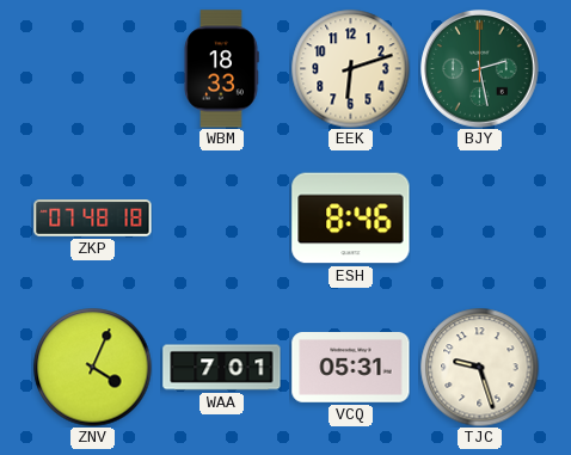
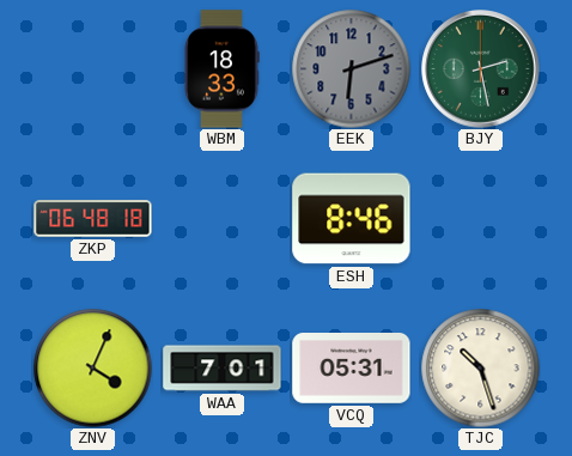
EEK dial: cream -> grey (352, 69)
ZKP: 07:48 -> 06:48 (93, 219)
TJC: 9:27 -> 10:27 (481, 369)
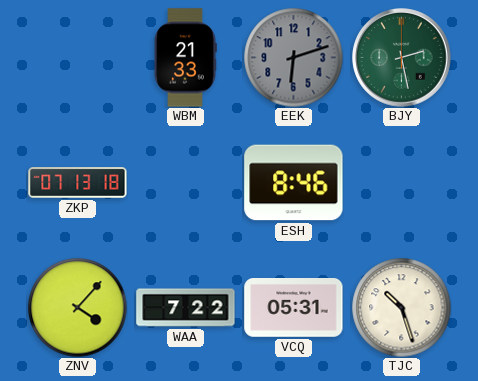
WBM: 18:33 -> 21:33 (185, 58)
ZKP: 06:48 -> 07:13 (78, 183)
ZNV: 4:04 -> 4:07 (78, 308)
WAA: 7:01 -> 7:22 (186, 308)
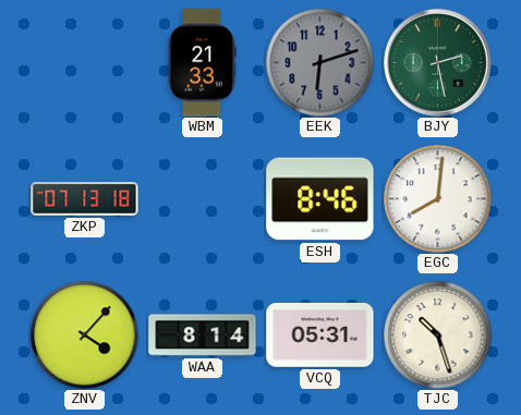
EGC: none -> 8:01 (438, 199)
WAA: 7:22 -> 8:14 (203, 335)
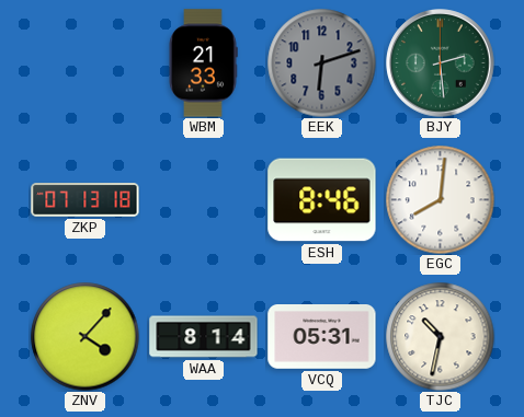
BJY: 2:28 -> 2:29 (441, 63)
TJC: 10:27 -> 10:32 (441, 337)
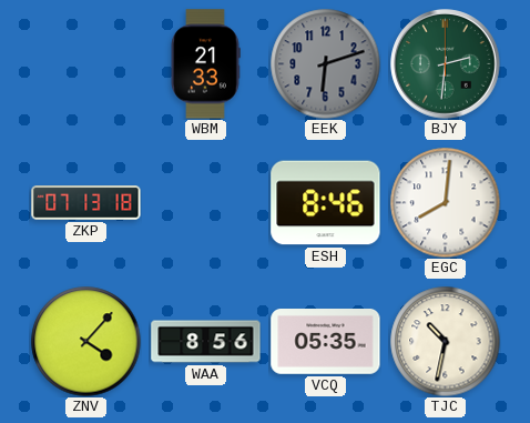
BJY: 2:29 -> 2:31 (446, 64)
WAA: 8:14 -> 8:56 (206, 342)
VCQ: 05:31 -> 05:35 (326, 342)
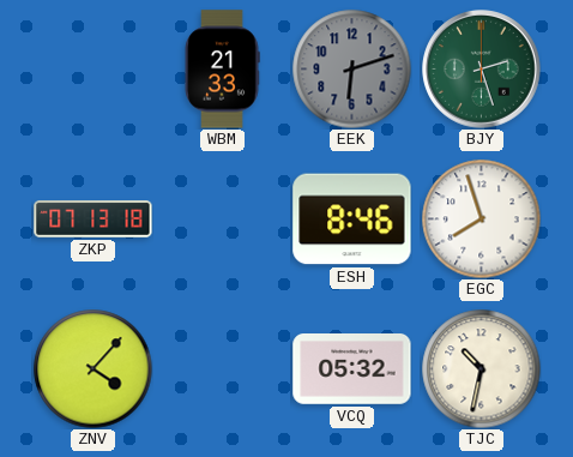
BJY: 2:31 -> 2:27 (482, 70)
EGC: 8:01 -> 7:57 (482, 220)
WAA: 8:56 -> none (206, 342)
VCQ: 05:35 -> 05:32 (352, 369)
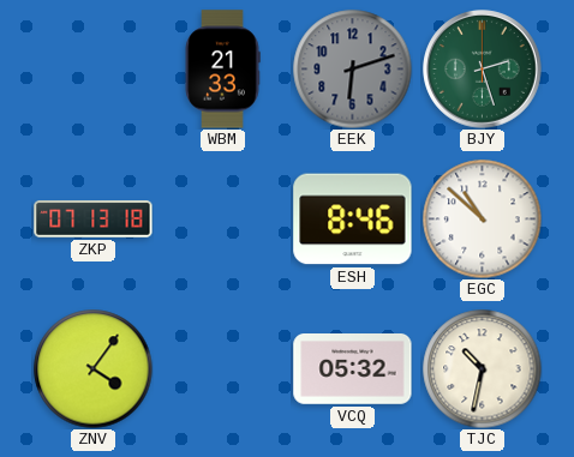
EGC: 7:57 -> 10:52 (483, 220)
ZNV: 4:07 -> 4:06 (94, 369)
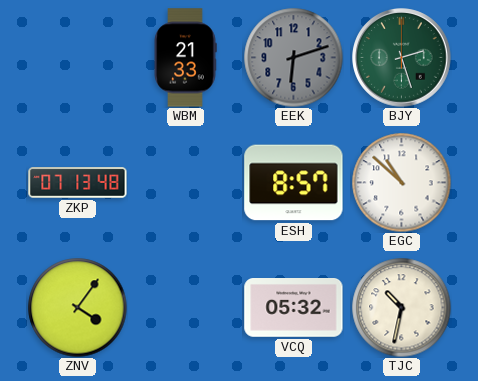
ZKP: 07:13:18 -> 07:13:48 (78, 183)
ESH: 8:46 -> 8:57 (294, 183)
